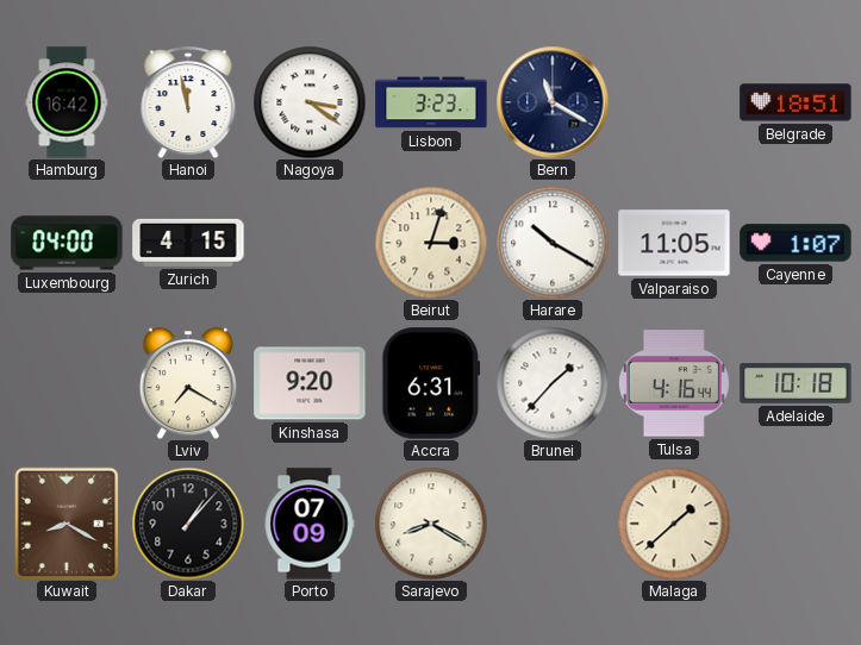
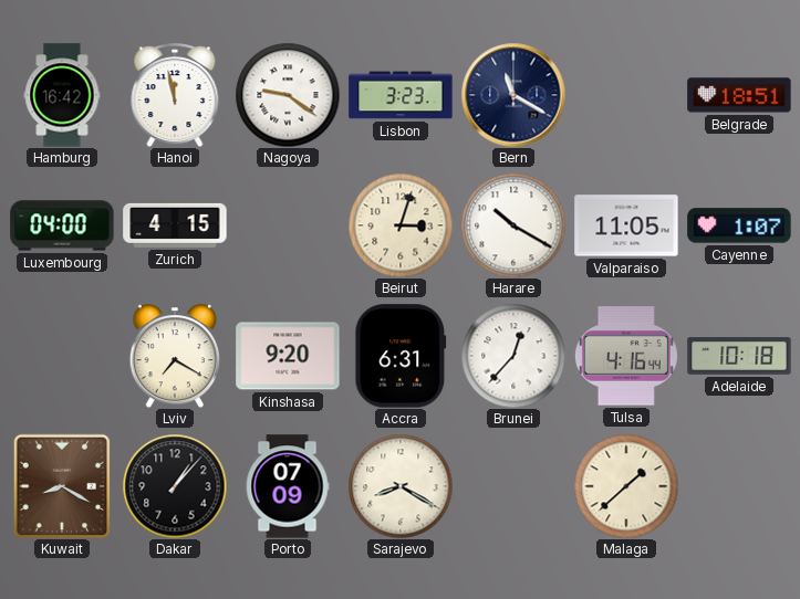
Nagoya: 3:21 -> 9:21 (288, 95)
Brunei: 1:37 -> 12:37 (513, 356)
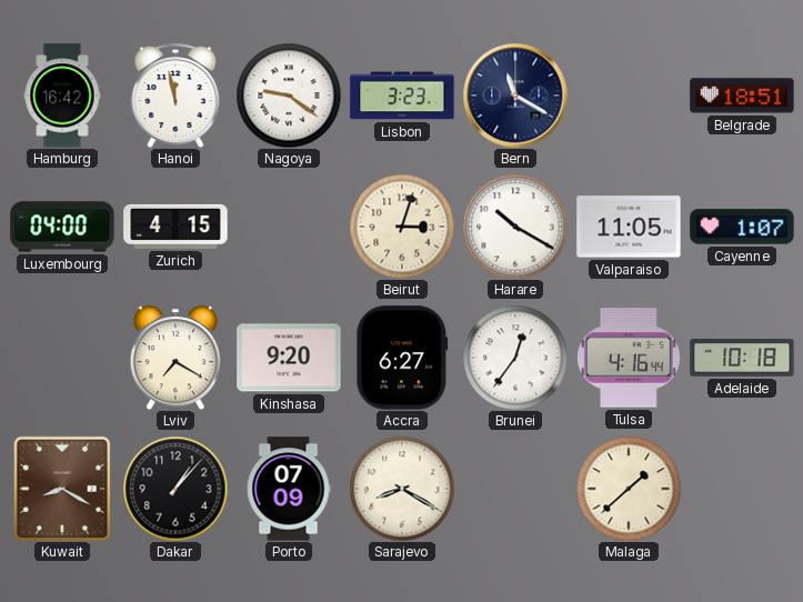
Accra: 6:31 -> 6:27 (402, 358)
Brunei: 12:37 -> 12:36 (515, 358)
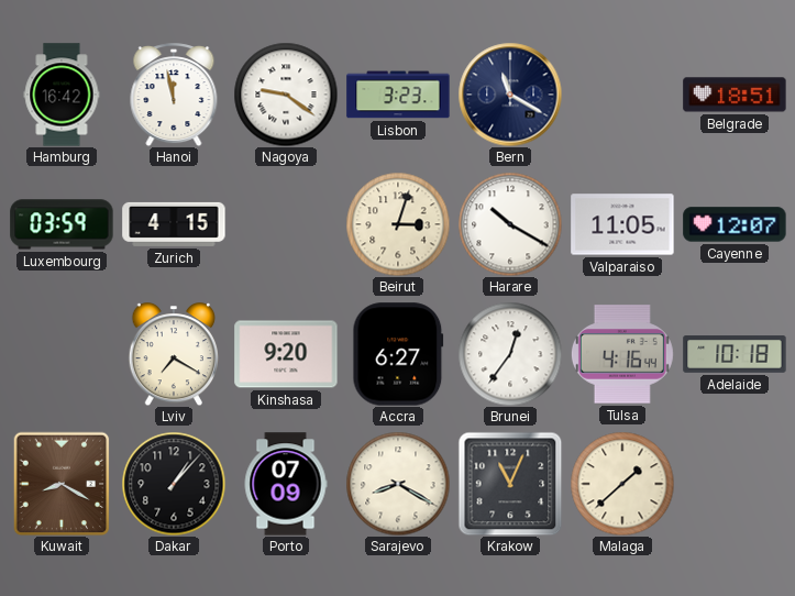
Luxembourg: 04:00 -> 03:59 (62, 224)
Cayenne: 1:07 -> 12:07 (735, 224)
Krakow: none -> 11:04 (510, 484)
